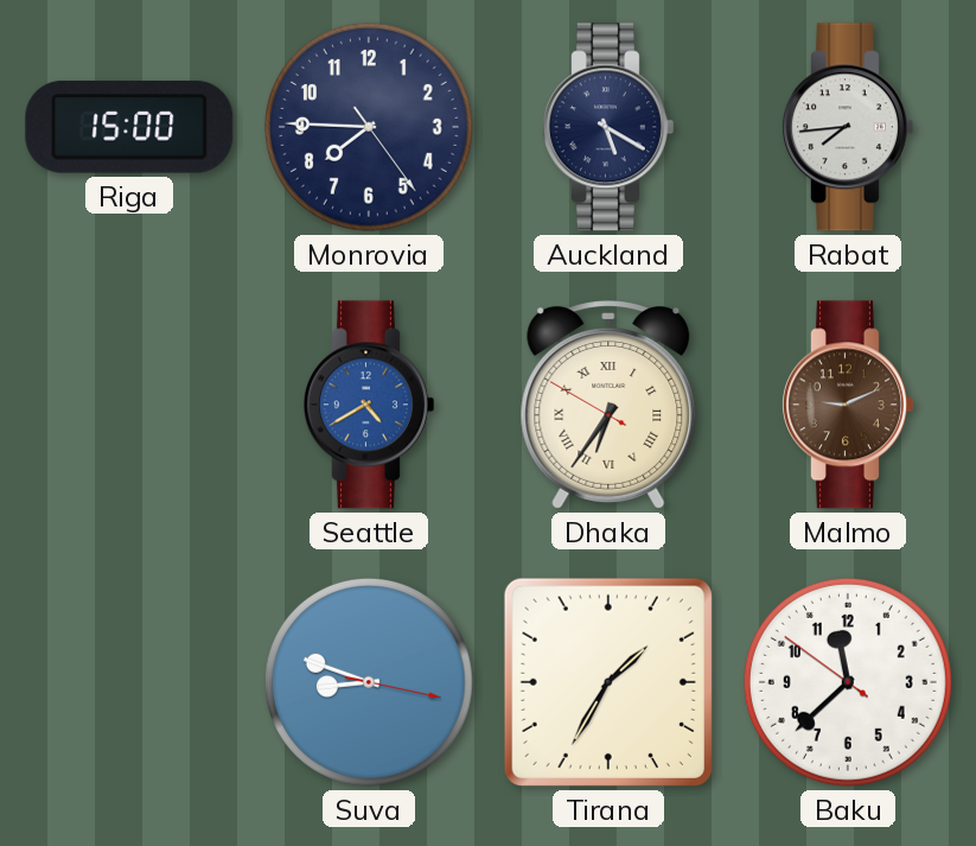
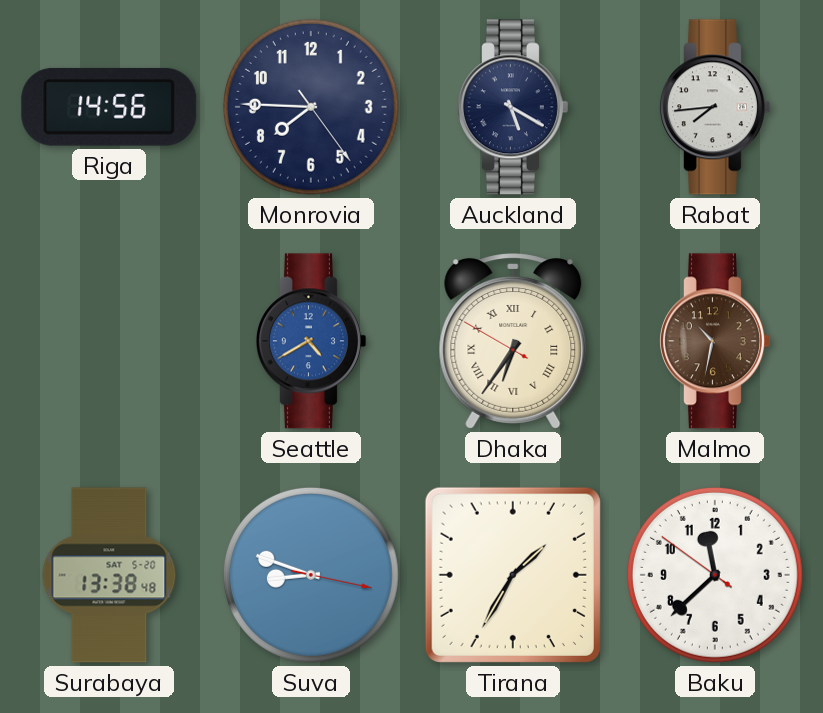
Riga: 15:00 -> 14:56 (109, 107)
Malmo: 9:11 -> 10:32 (714, 341)
Surabaya: none -> 13:38 (109, 575)
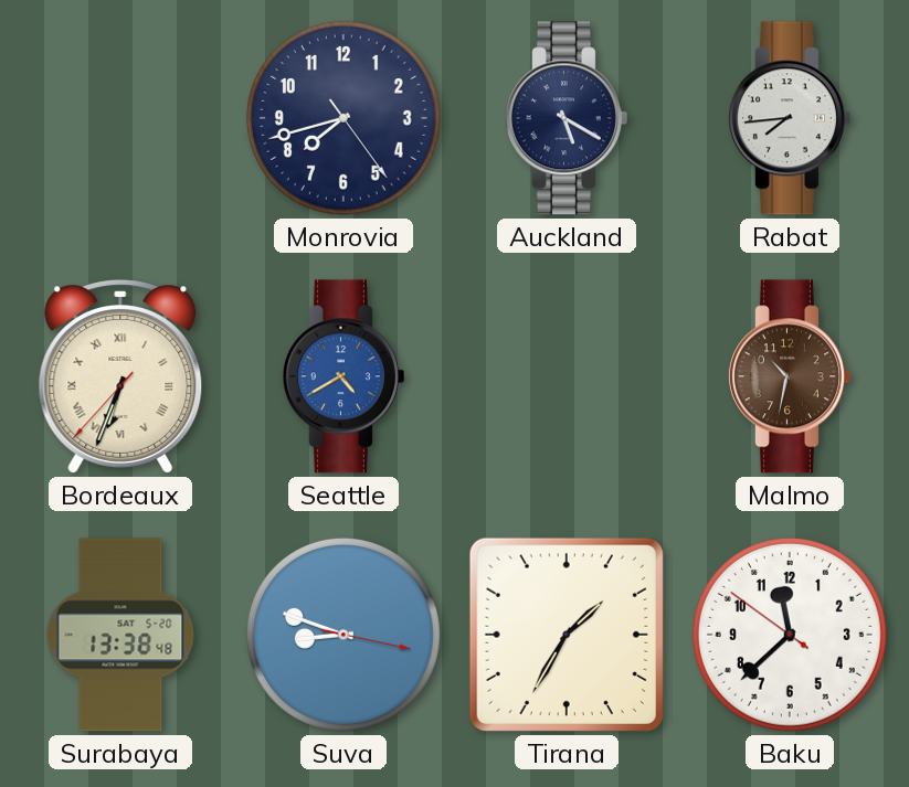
Riga: 14:56 -> none (109, 107)
Monrovia: 7:45 -> 7:42 (343, 118)
Bordeaux: none -> 6:33 (120, 376)
Dhaka: 6:35 -> none (513, 341)
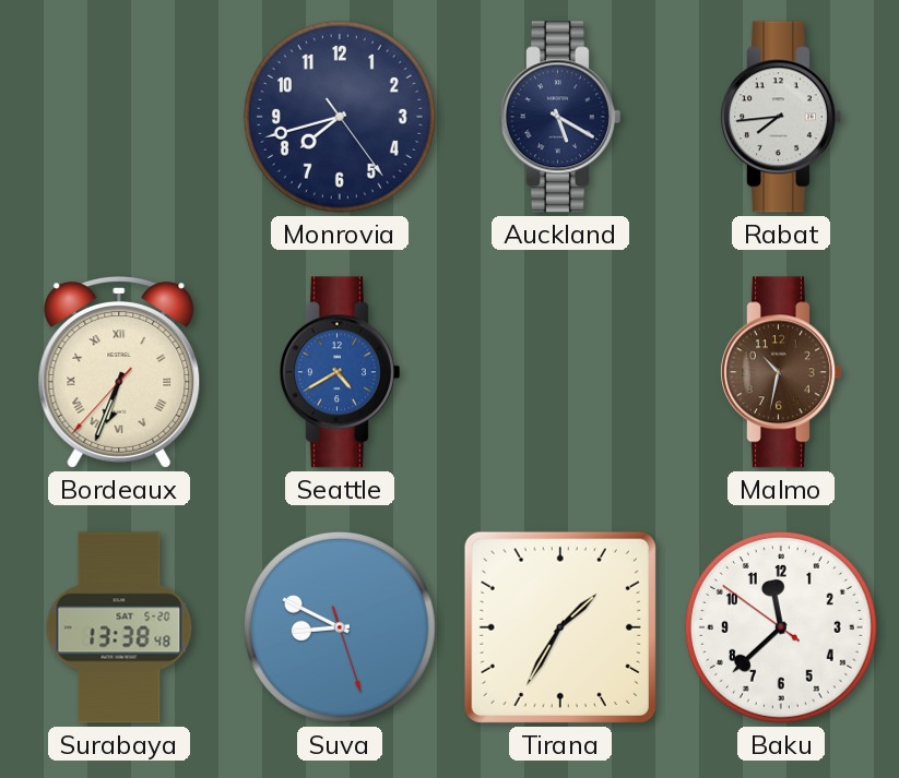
Suva: 8:48 -> 8:49 (340, 627)
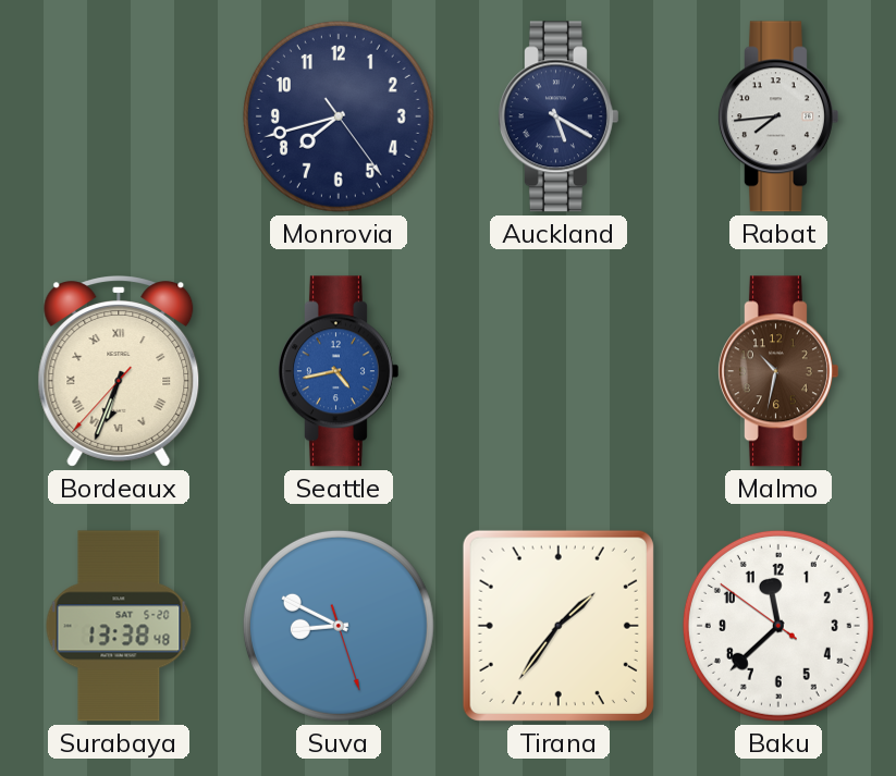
Seattle: 4:40 -> 4:43 (337, 371)
Tirana: 1:35 -> 1:36 (559, 626)
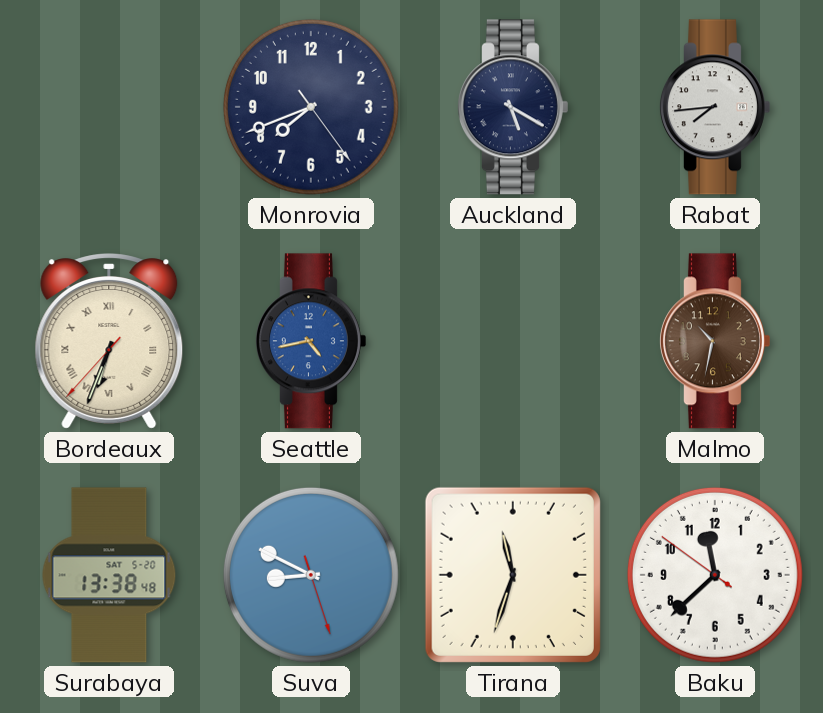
Monrovia: 7:42 -> 7:41 (311, 107)
Tirana: 1:36 -> 11:33 (513, 575)
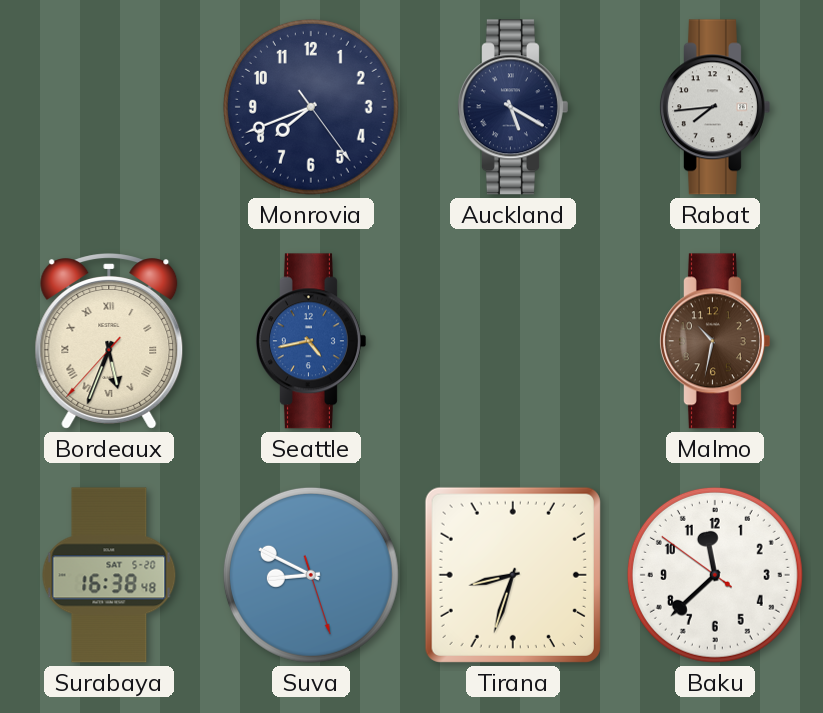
Bordeaux: 6:33 -> 5:33 (109, 341)
Surabaya: 13:38 -> 16:38 (109, 575)
Tirana: 11:33 -> 8:33 (513, 575)
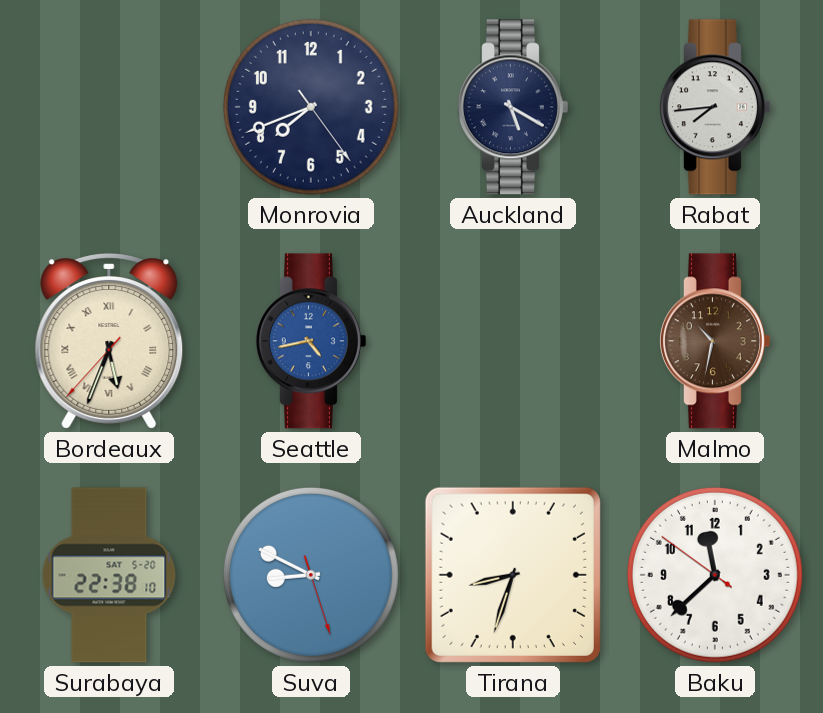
Surabaya: 16:38 -> 22:38 (109, 575)
